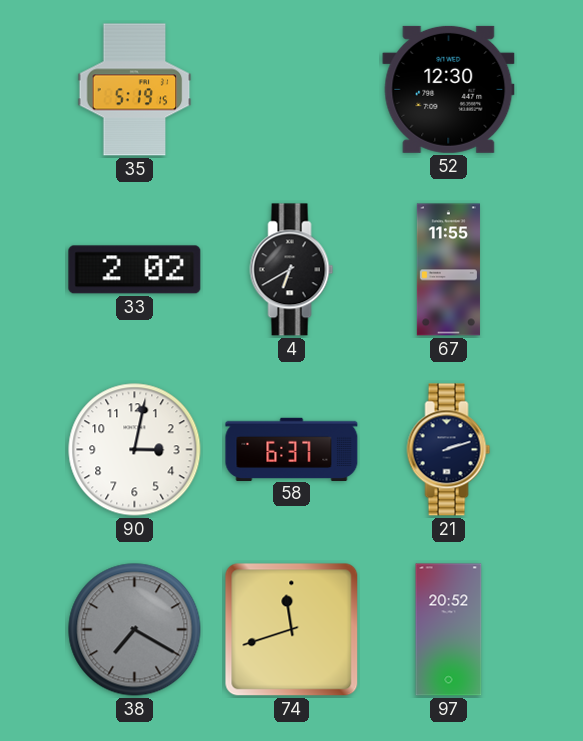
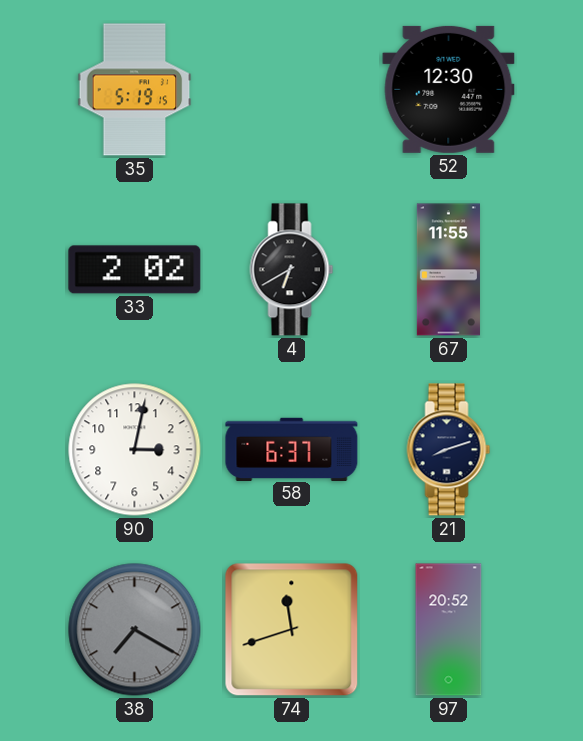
21: 2:12 -> 8:12 (449, 450)
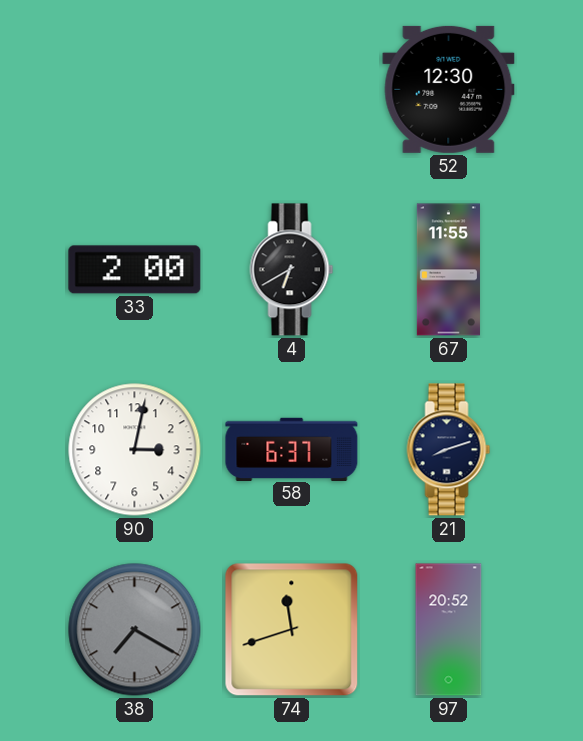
35: 5:19 -> none (135, 90)
33: 2:02 -> 2:00 (135, 270)
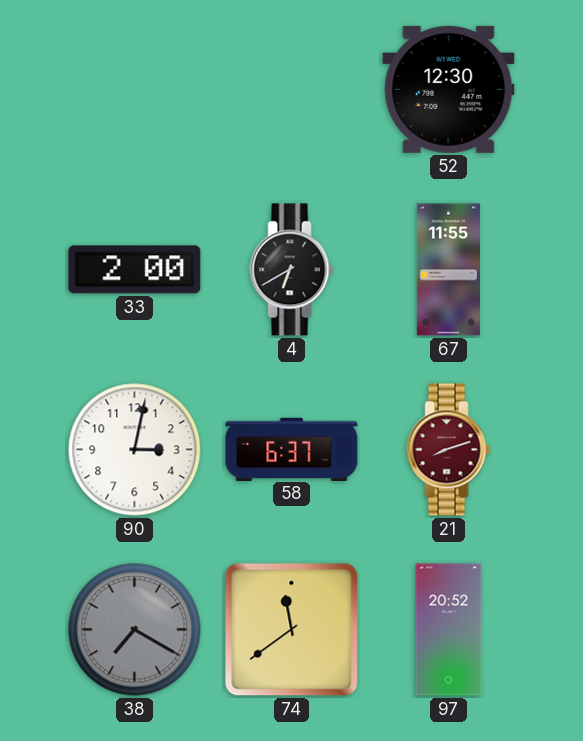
21 dial: navy -> burgundy (449, 450)
74: 11:42 -> 11:39 (292, 630)
